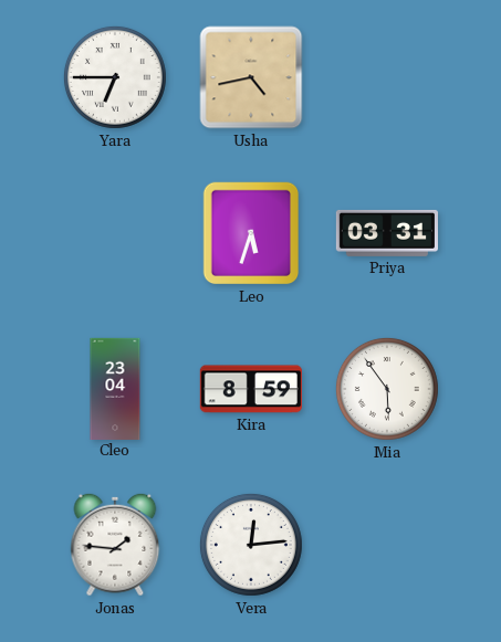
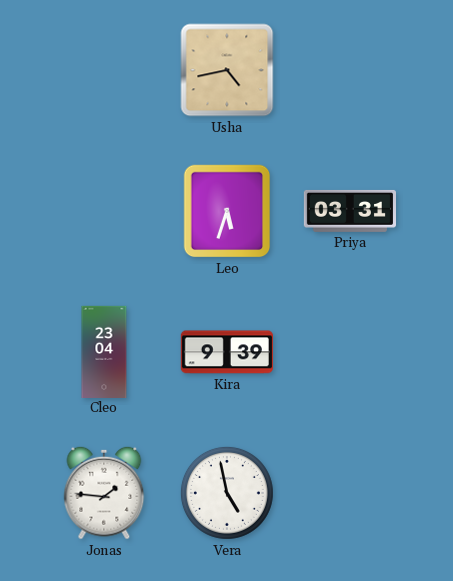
Yara: 6:45 -> none (115, 77)
Kira: 8:59 -> 9:39 (227, 352)
Mia: 5:54 -> none (387, 389)
Vera: 12:14 -> 4:58 (227, 493)
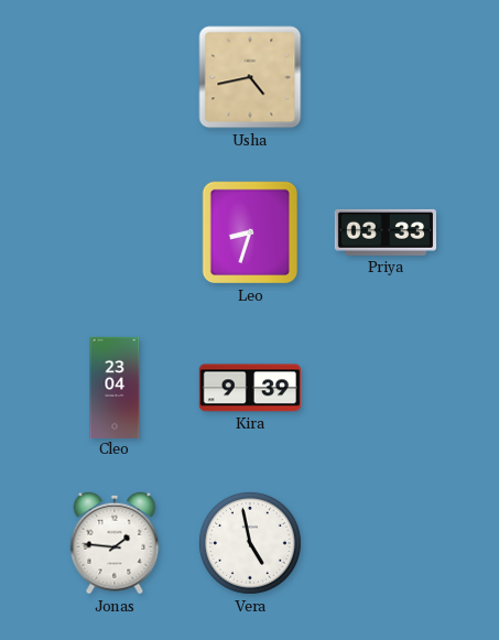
Leo: 5:33 -> 8:33 (250, 232)
Priya: 03:31 -> 03:33 (384, 232)
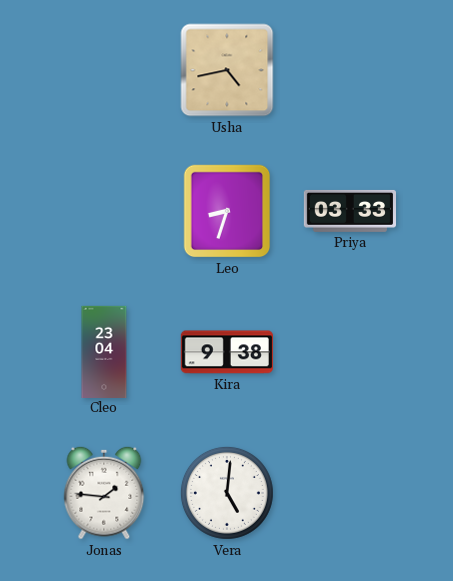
Kira: 9:39 -> 9:38 (227, 352)
Vera: 4:58 -> 5:01 (227, 493)
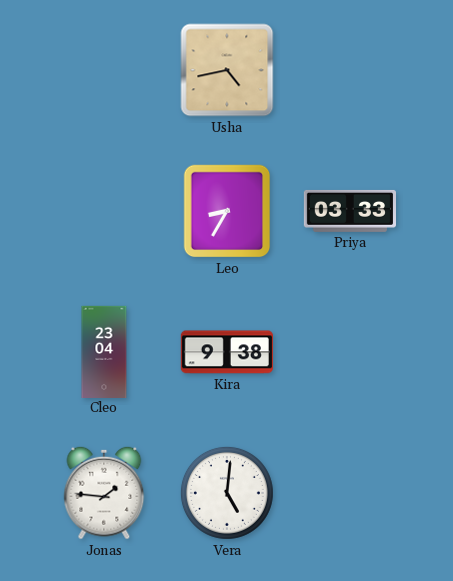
Leo: 8:33 -> 8:35 (227, 211)
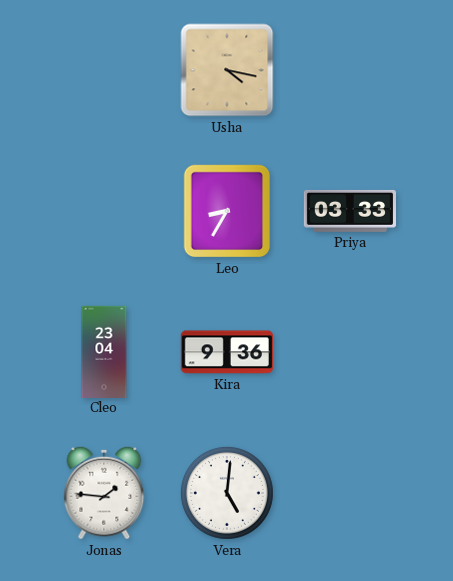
Usha: 4:43 -> 4:17 (227, 70)
Kira: 9:38 -> 9:36 (227, 352)
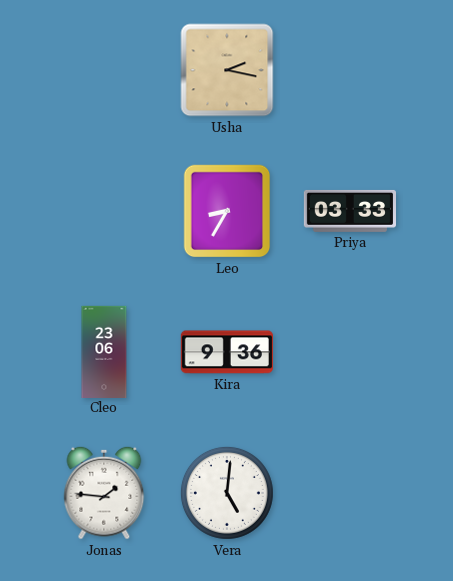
Usha: 4:17 -> 2:17 (227, 70)
Cleo: 23:04 -> 23:06 (104, 351)
